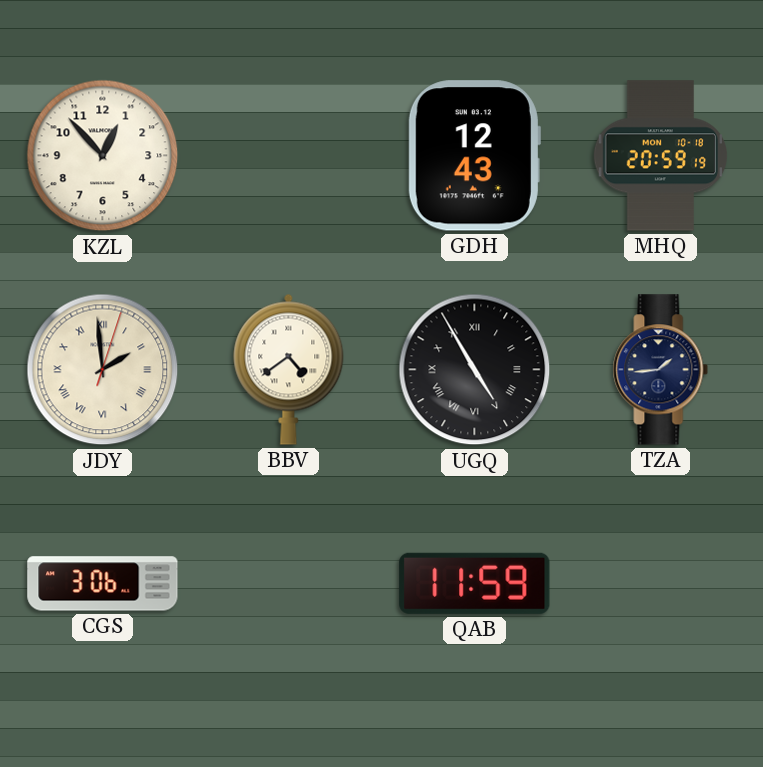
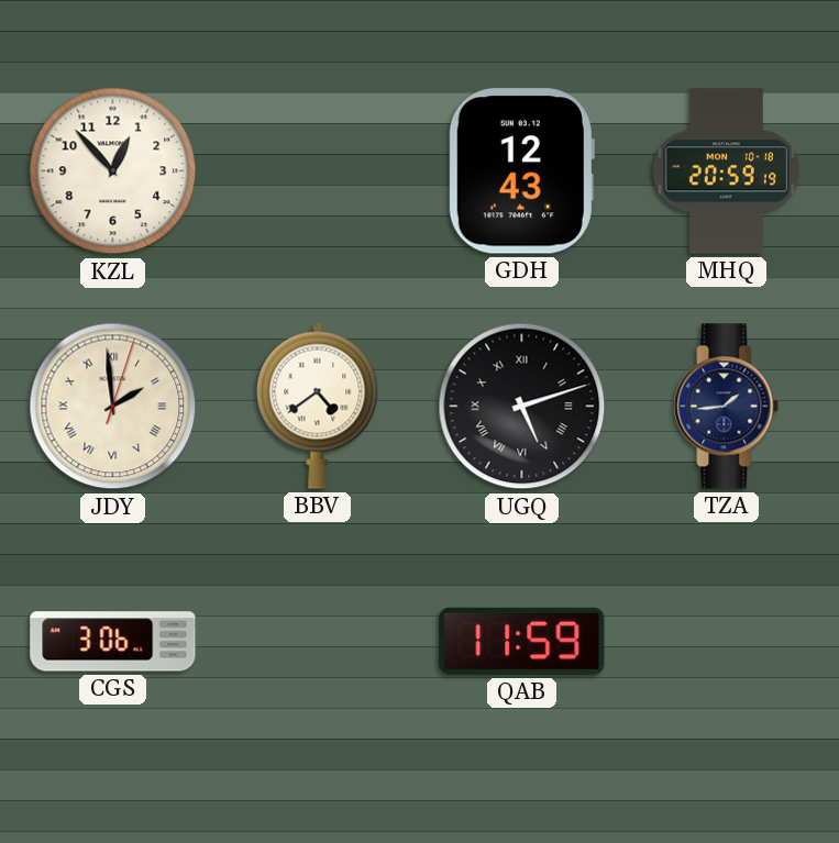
UGQ: 4:55 -> 5:12 (522, 407)
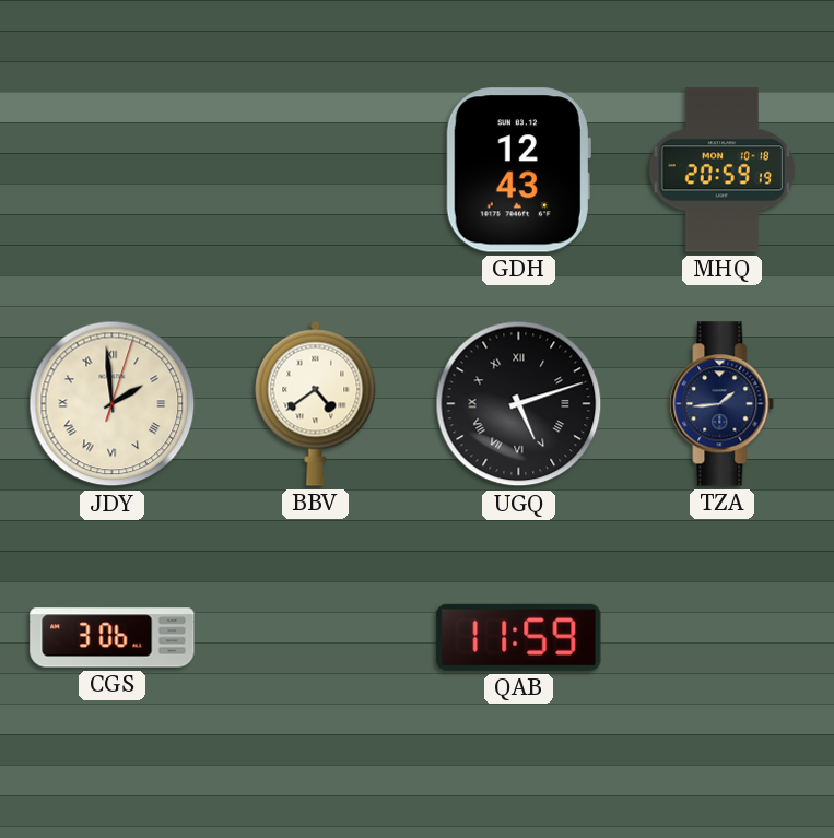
KZL: 12:53 -> none (113, 171)
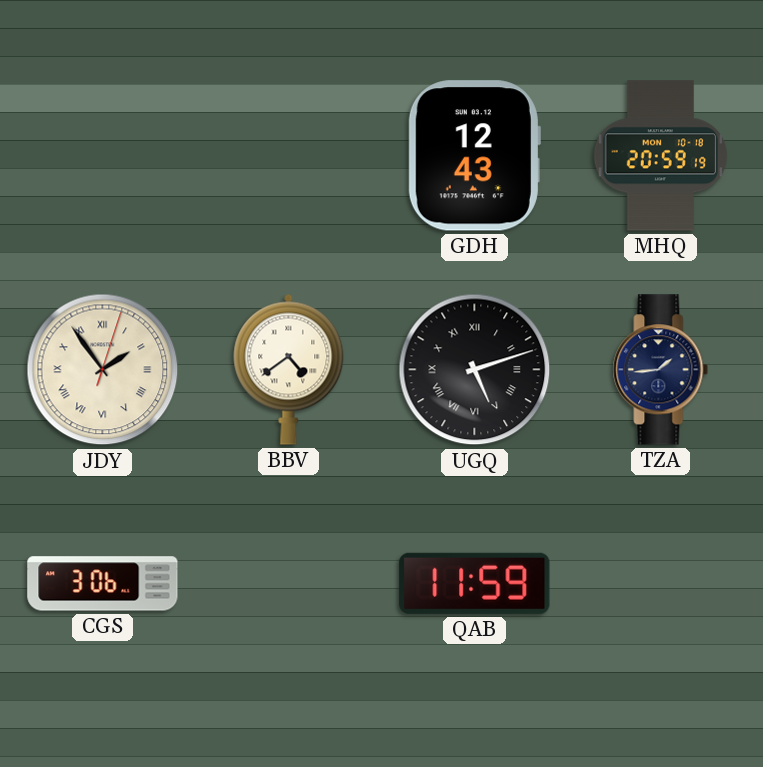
JDY: 1:59 -> 1:54 (103, 370)
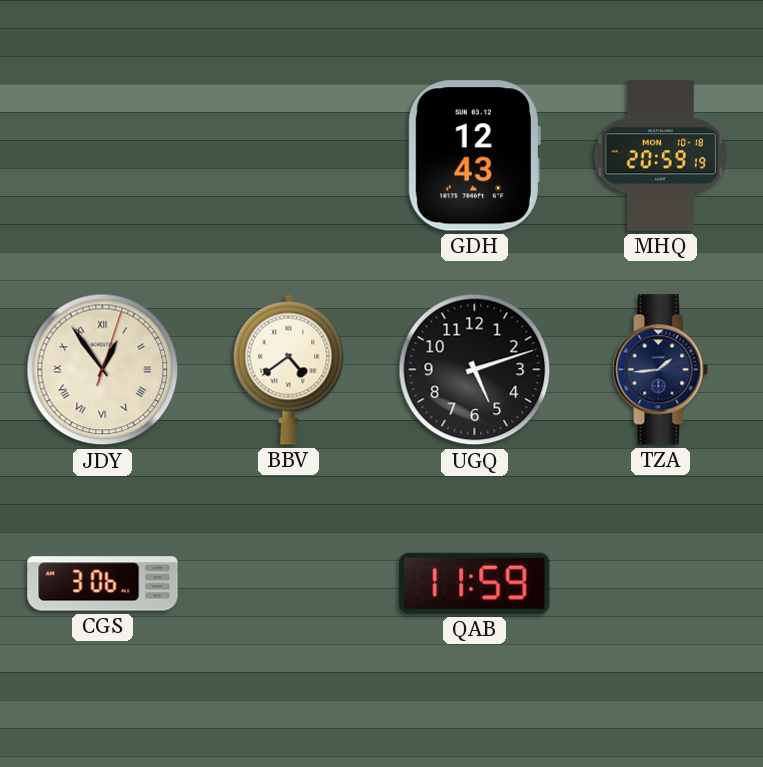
JDY: 1:54 -> 12:54 (103, 370)
UGQ numerals: Roman -> Arabic (475, 370)
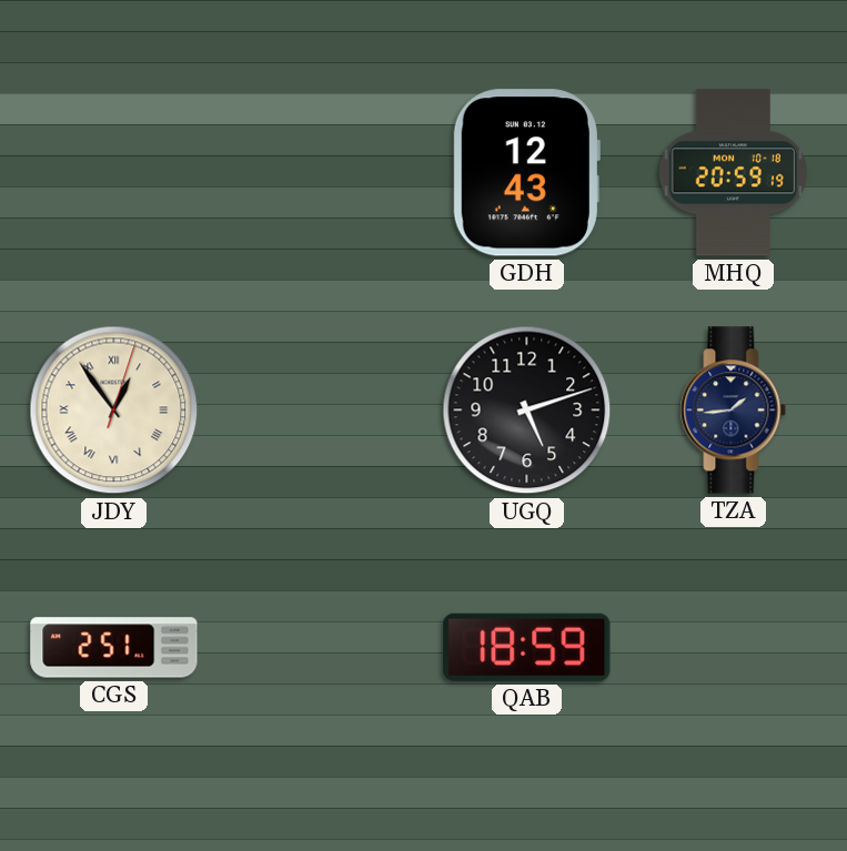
BBV: 4:39 -> none (289, 369)
CGS: 3:06 -> 2:51 (114, 648)
QAB: 11:59 -> 18:59 (527, 647)
